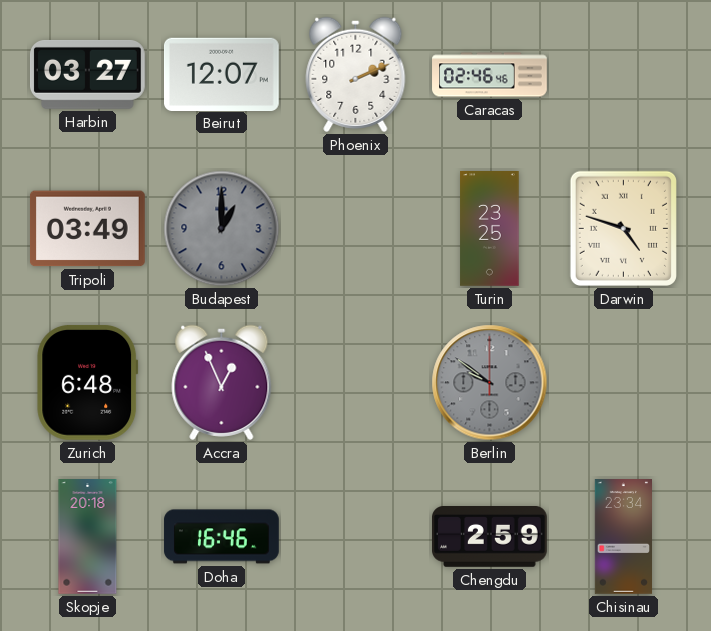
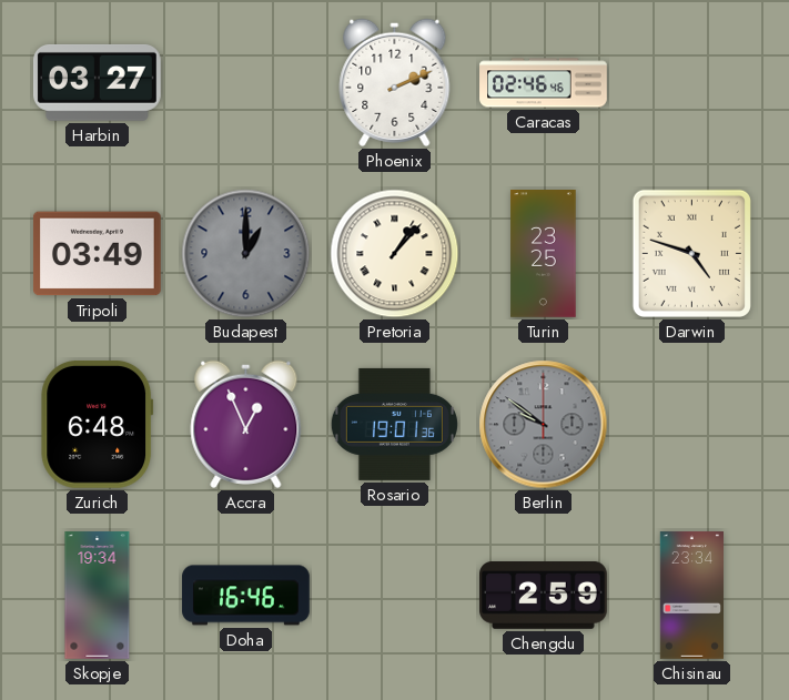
Beirut: 12:07 -> none (222, 74)
Pretoria: none -> 1:07 (395, 254)
Rosario: none -> 19:01 (394, 424)
Skopje: 20:18 -> 19:34 (98, 596)
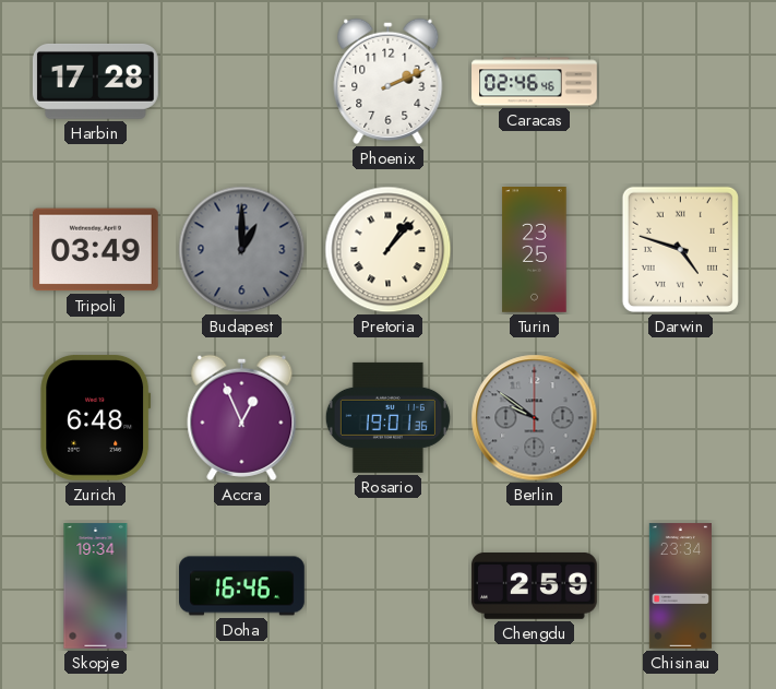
Harbin: 03:27 -> 17:28 (96, 81)
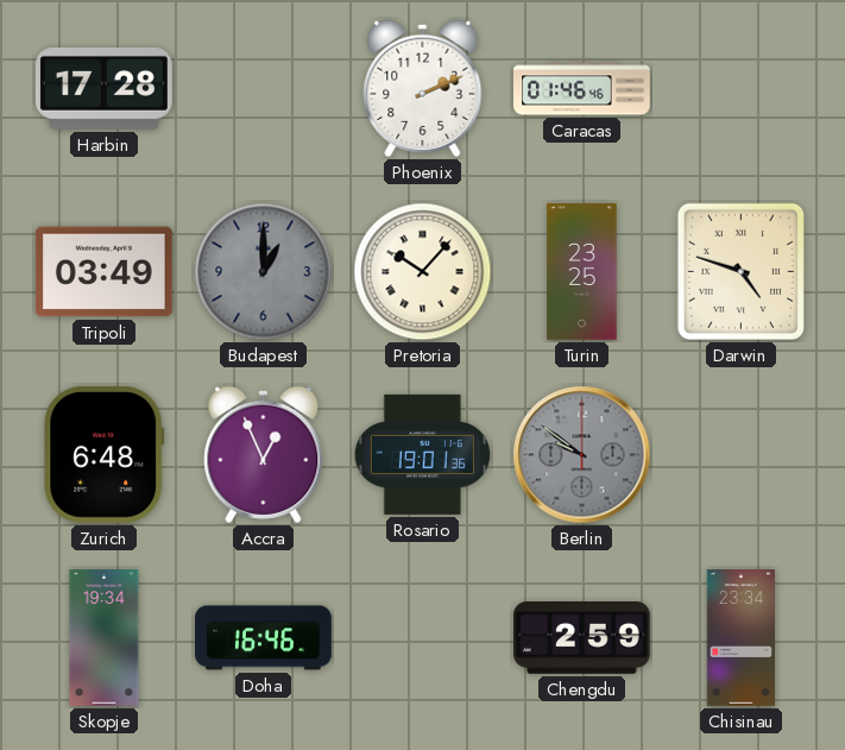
Caracas: 02:46 -> 01:46 (582, 89)
Pretoria: 1:07 -> 10:07 (423, 272)
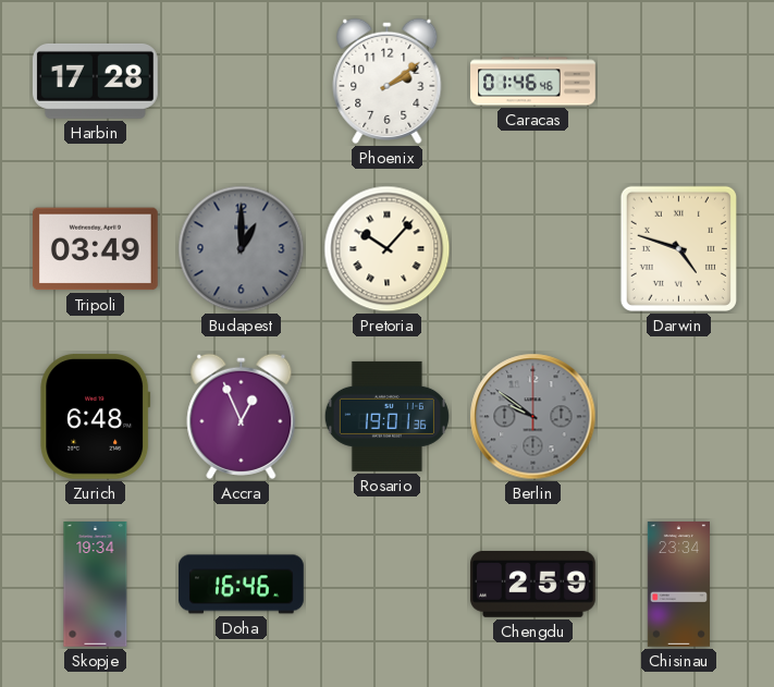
Phoenix: 2:11 -> 2:09 (388, 81)
Turin: 23:25 -> none (582, 272)
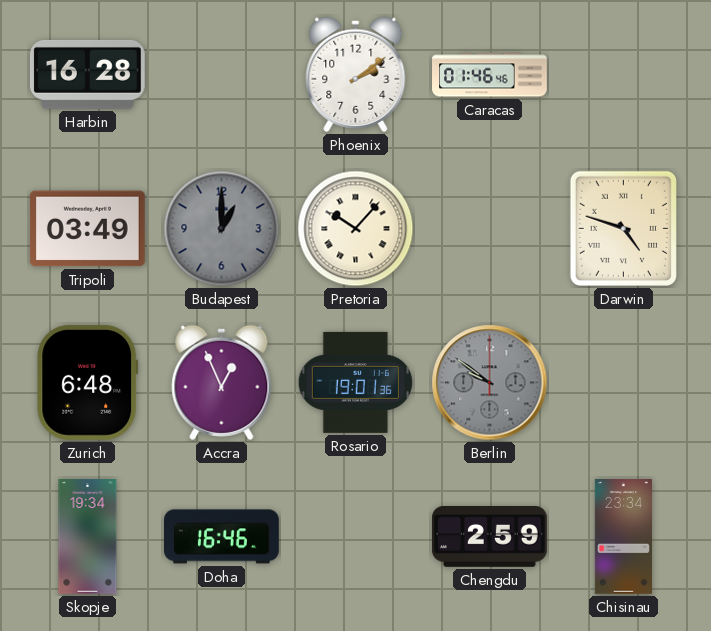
Harbin: 17:28 -> 16:28 (88, 74)
